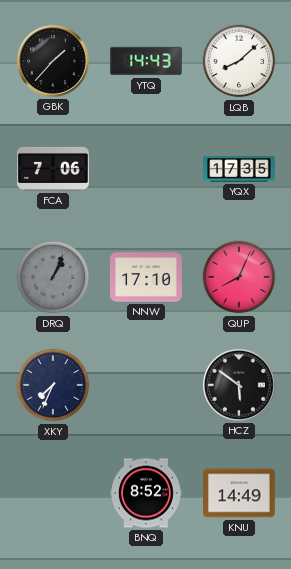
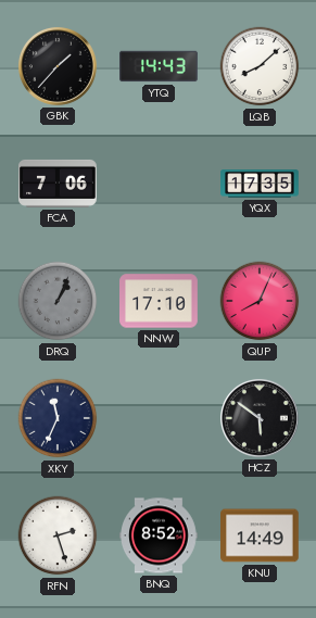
XKY: 7:34 -> 11:34 (58, 418)
RFN: none -> 2:27 (58, 535)
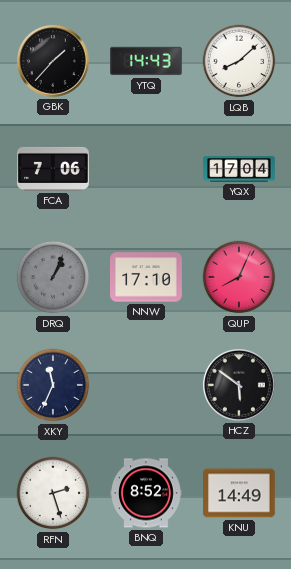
YQX: 17:35 -> 17:04 (239, 169)
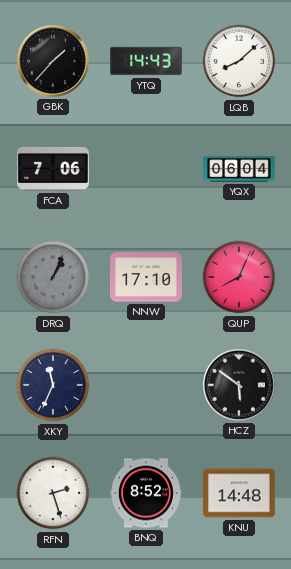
YQX: 17:04 -> 06:04 (239, 169)
KNU: 14:49 -> 14:48 (240, 493)
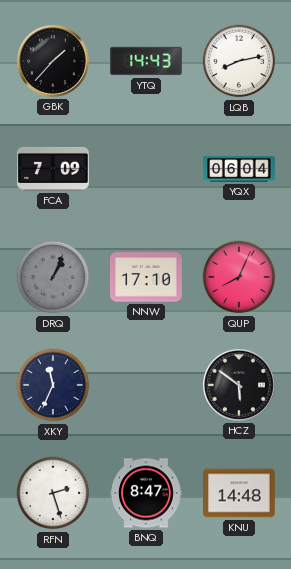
LQB: 8:08 -> 8:13 (239, 61)
FCA: 7:06 -> 7:09 (54, 169)
BNQ: 8:52 -> 8:47 (147, 493)
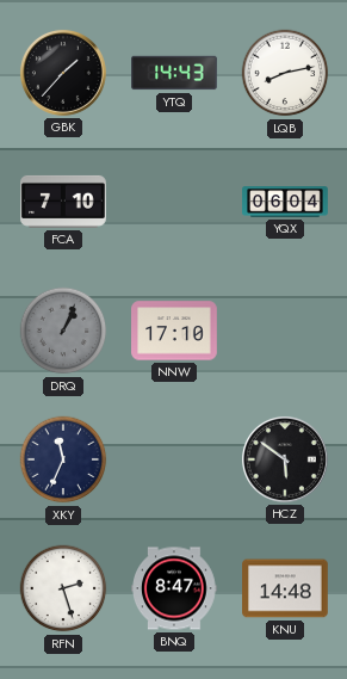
FCA: 7:09 -> 7:10 (64, 202)
QUP: 8:04 -> none (239, 277)
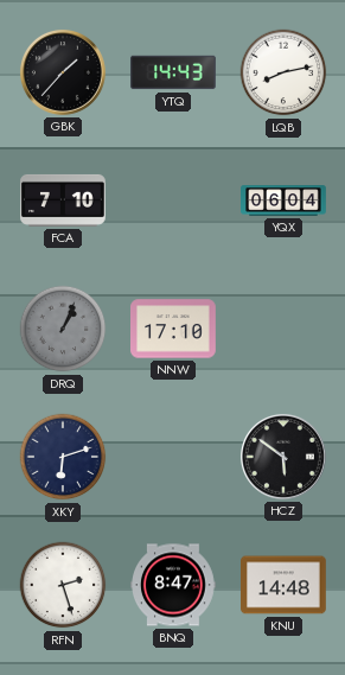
XKY: 11:34 -> 6:12 (63, 457)
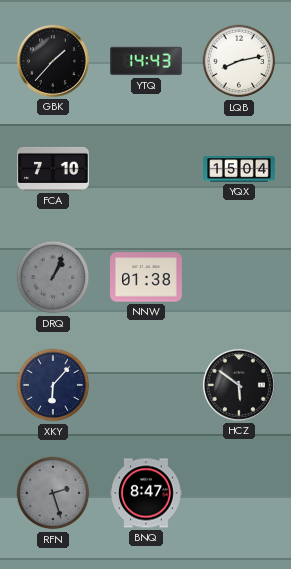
YQX: 06:04 -> 15:04 (239, 169)
NNW: 17:10 -> 01:38 (146, 277)
XKY: 6:12 -> 6:07 (53, 385)
RFN dial: white -> grey (53, 493)
KNU: 14:48 -> none (285, 585)
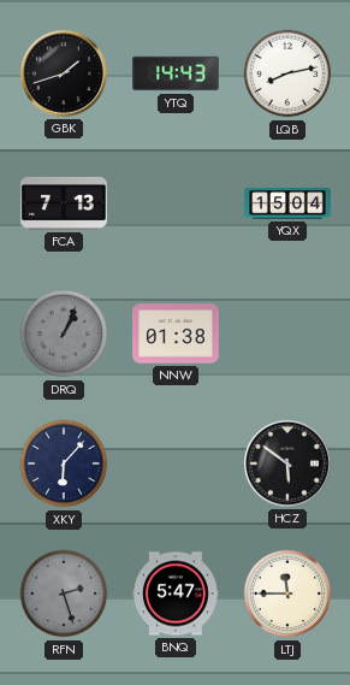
GBK: 1:37 -> 1:42 (64, 73)
FCA: 7:10 -> 7:13 (65, 203)
BNQ: 8:47 -> 5:47 (177, 594)
LTJ: none -> 11:45 (287, 594)
